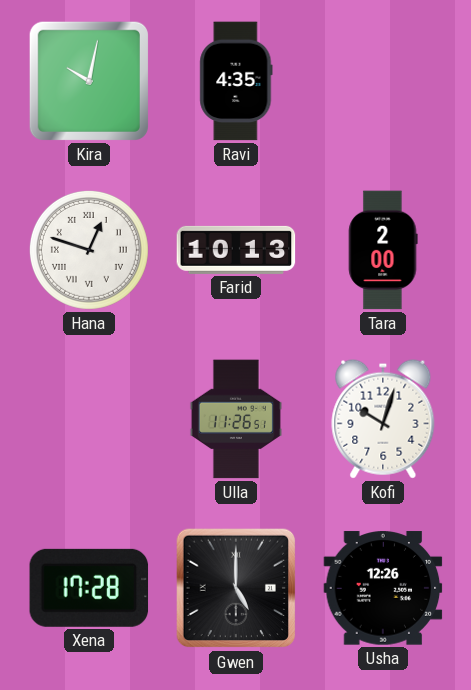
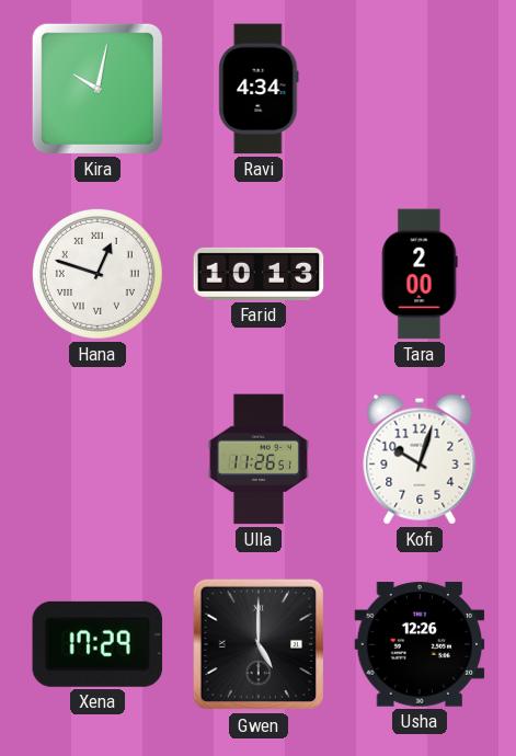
Ravi: 4:35 -> 4:34 (259, 89)
Xena: 17:28 -> 17:29 (98, 644)
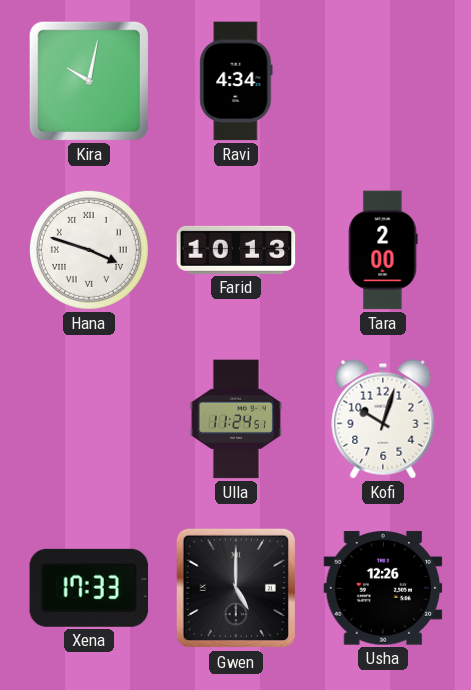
Hana: 12:48 -> 3:48 (89, 250)
Ulla: 11:26 -> 11:24 (236, 419)
Xena: 17:29 -> 17:33 (89, 588)
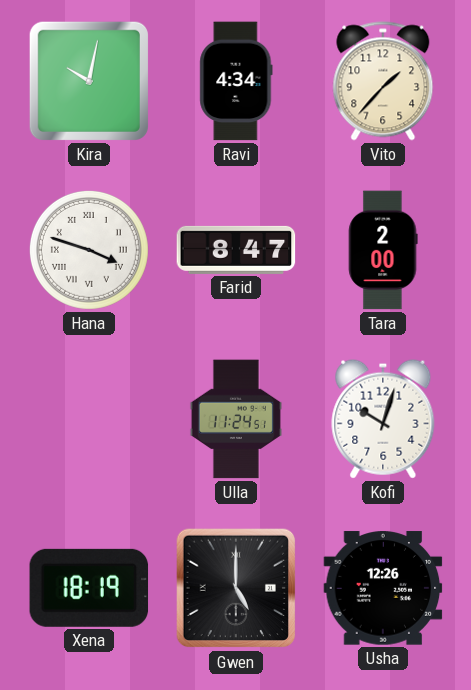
Vito: none -> 1:37 (383, 81)
Farid: 10:13 -> 8:47 (236, 250)
Xena: 17:33 -> 18:19 (89, 588)
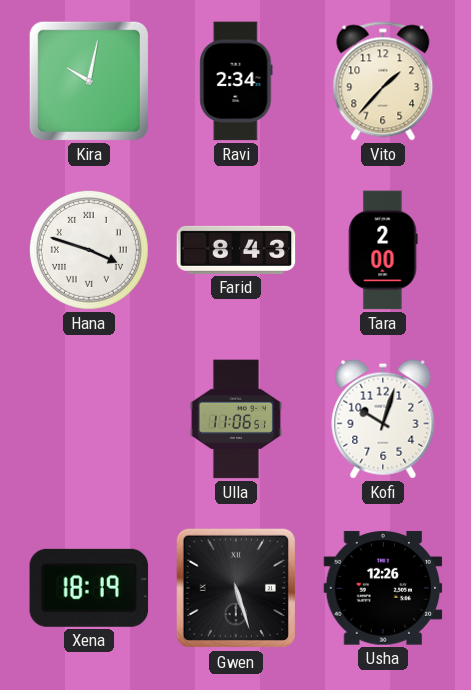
Ravi: 4:34 -> 2:34 (236, 81)
Farid: 8:47 -> 8:43 (236, 250)
Ulla: 11:24 -> 11:06 (236, 419)
Gwen: 5:00 -> 5:27 (236, 588)
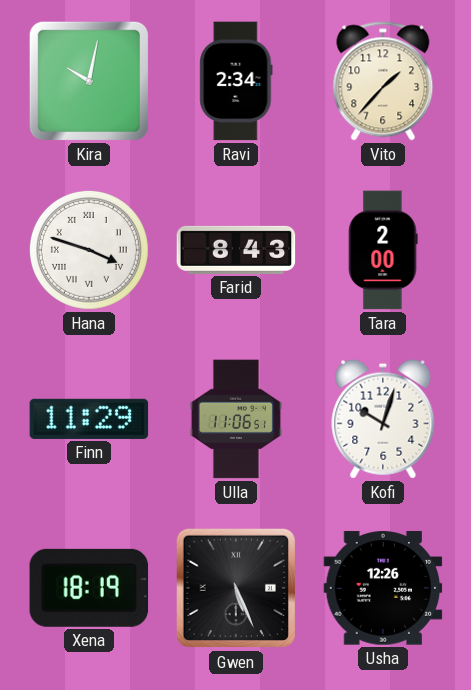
Finn: none -> 11:29 (89, 419)
Gwen: 5:27 -> 5:26 (236, 588)
